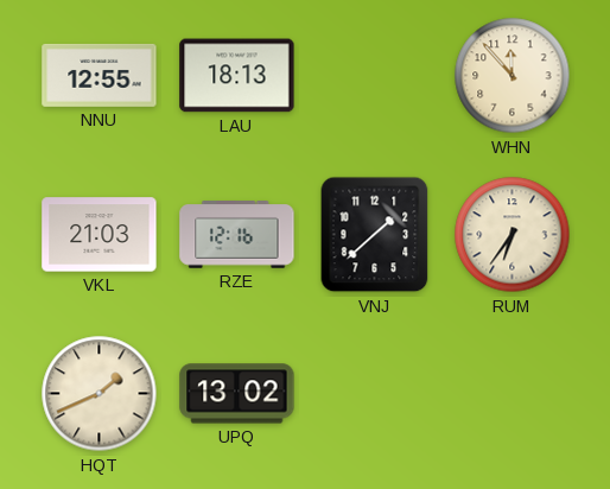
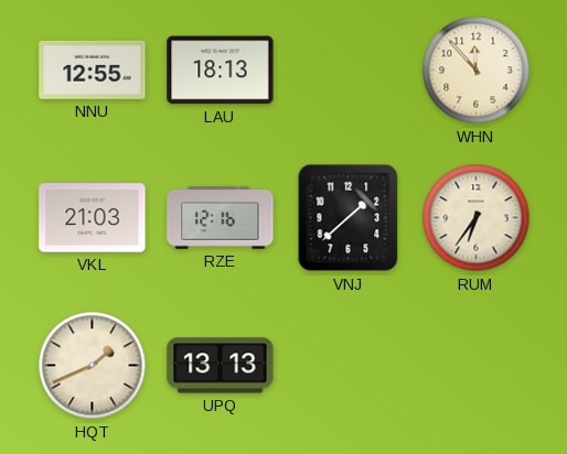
UPQ: 13:02 -> 13:13 (221, 366)
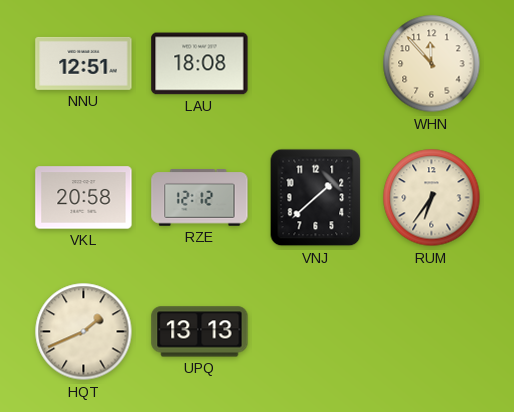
NNU: 12:55 -> 12:51 (84, 63)
LAU: 18:13 -> 18:08 (200, 64)
VKL: 21:03 -> 20:58 (84, 198)
RZE: 12:16 -> 12:12 (200, 198)
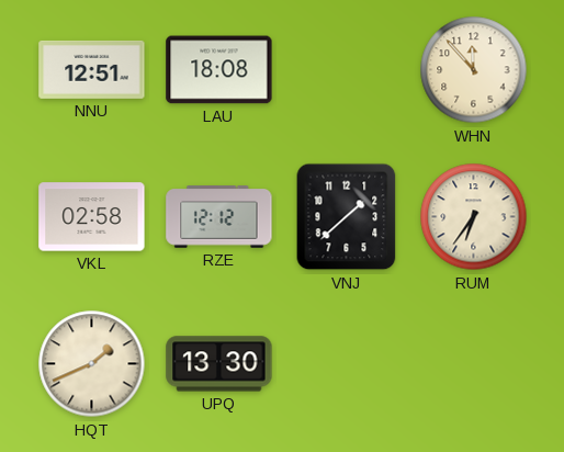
VKL: 20:58 -> 02:58 (92, 217)
UPQ: 13:13 -> 13:30 (219, 364)
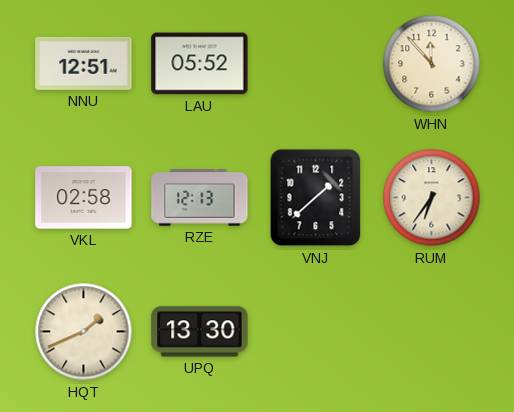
LAU: 18:08 -> 05:52 (200, 64)
RZE: 12:12 -> 12:13 (200, 198)
